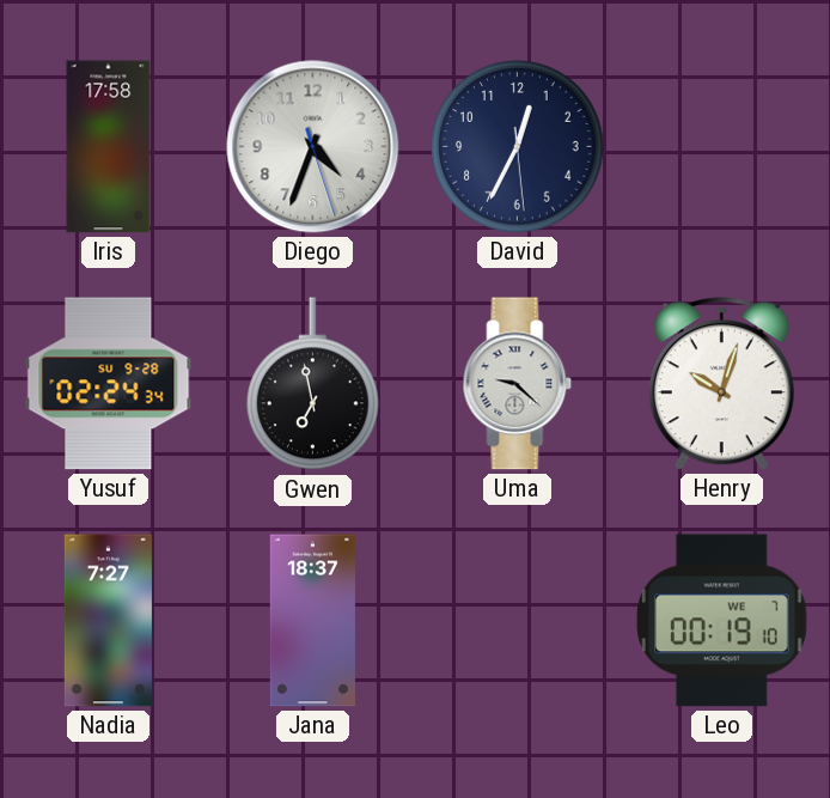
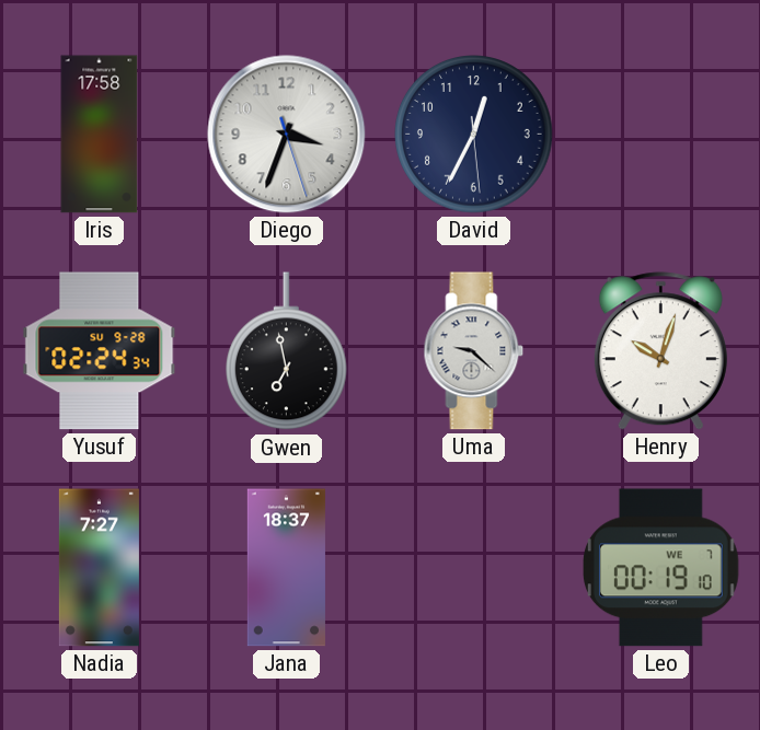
Diego: 4:33 -> 3:33 (287, 135)
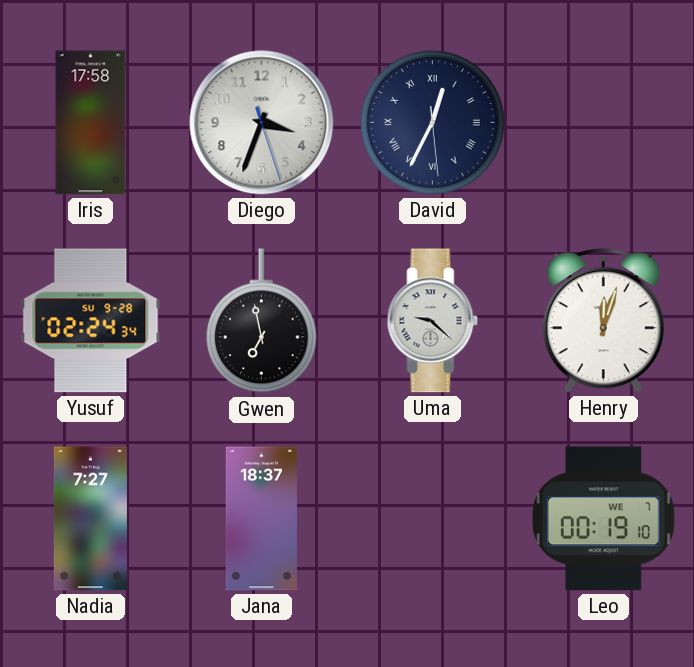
David numerals: Arabic -> Roman (433, 123)
Henry: 10:03 -> 12:03 (603, 321)
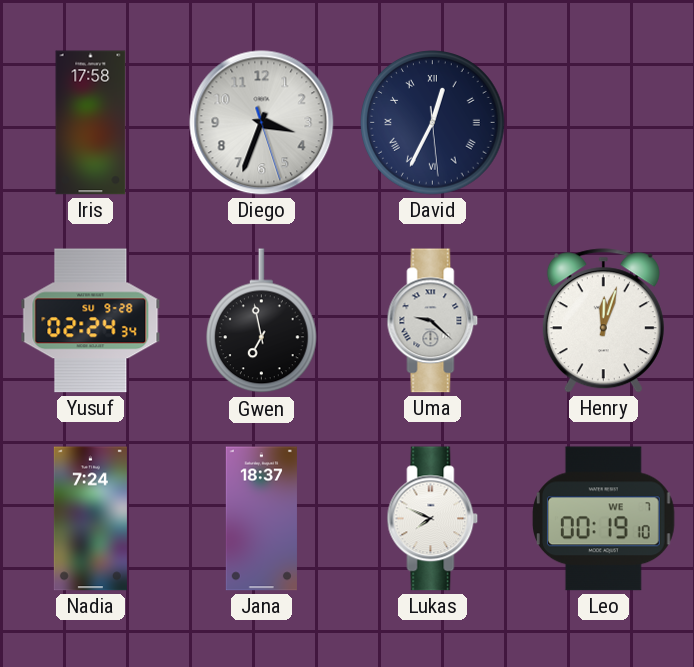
Nadia: 7:27 -> 7:24 (90, 519)
Lukas: none -> 7:49 (433, 519)
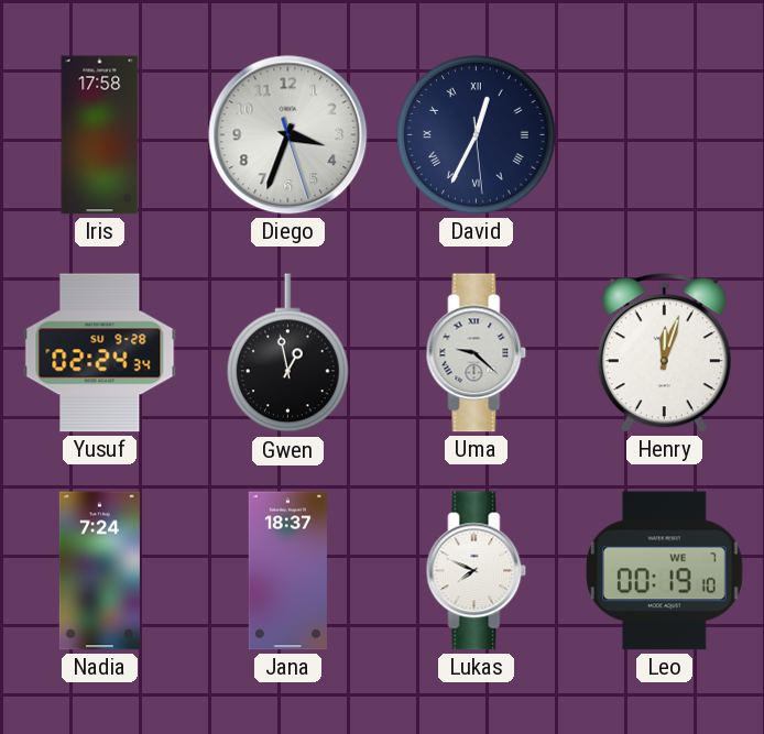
Gwen: 6:58 -> 12:58 (288, 353)
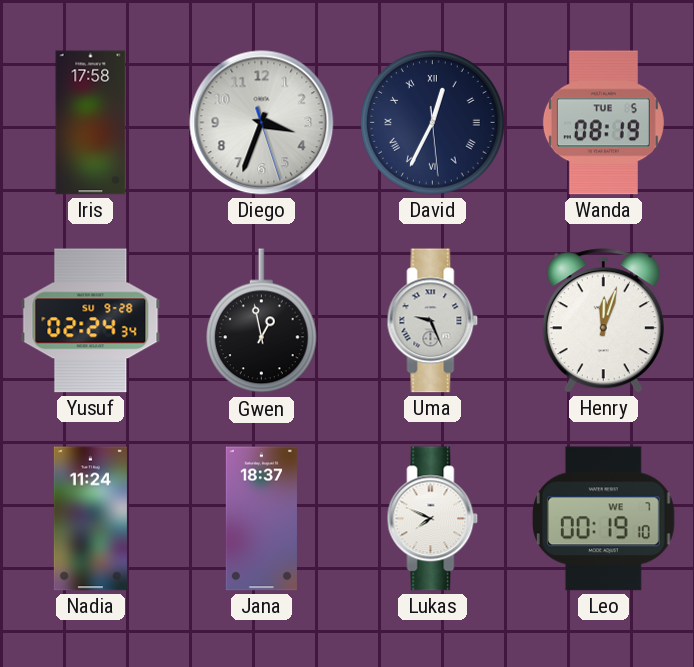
Wanda: none -> 08:19 (603, 123)
Uma: 9:22 -> 9:26 (433, 321)
Nadia: 7:24 -> 11:24 (90, 519)
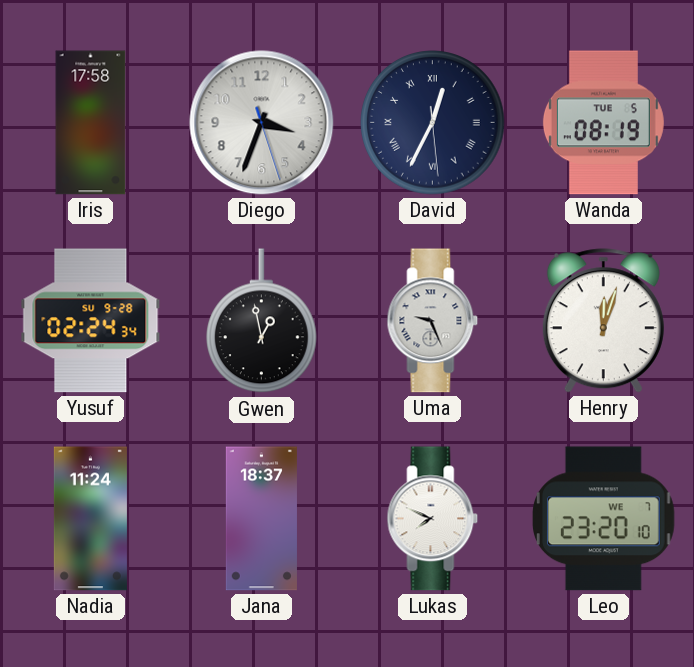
Leo: 00:19 -> 23:20 (604, 519)
